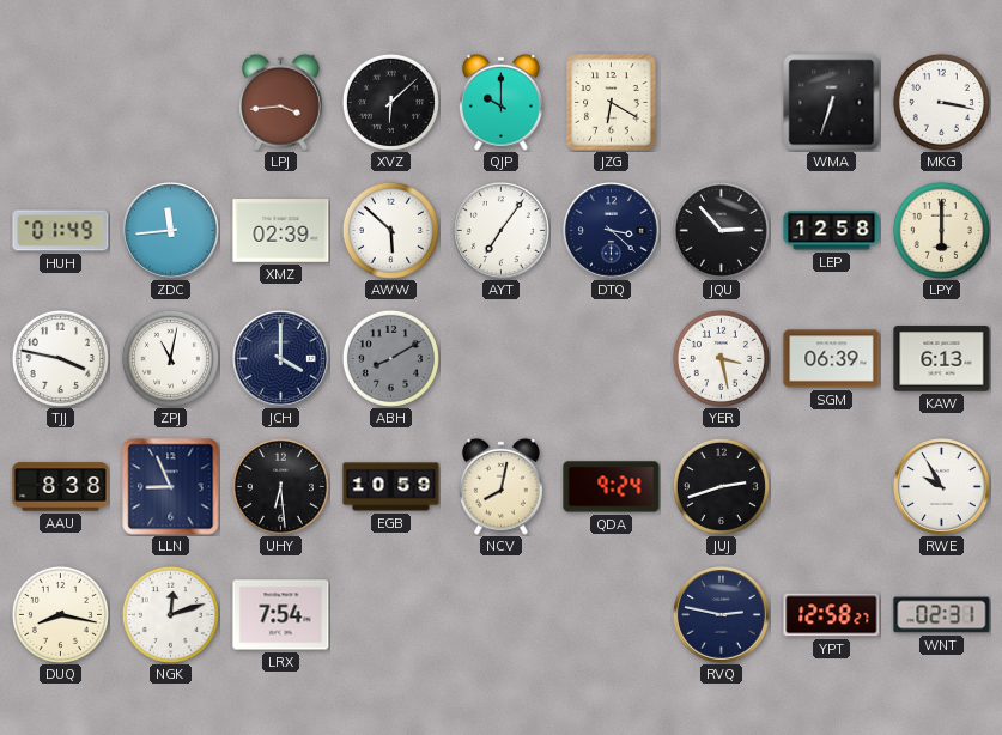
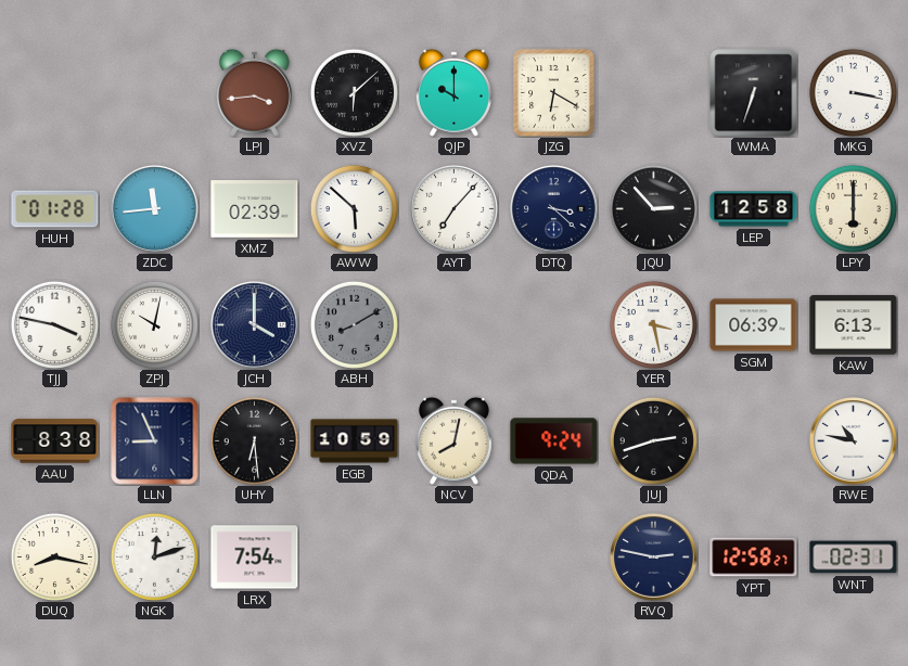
HUH: 01:49 -> 01:28 (55, 209)
AYT: 7:06 -> 7:07 (455, 209)
ZPJ: 11:02 -> 10:02 (154, 324)
RWE: 9:55 -> 10:47 (854, 441)
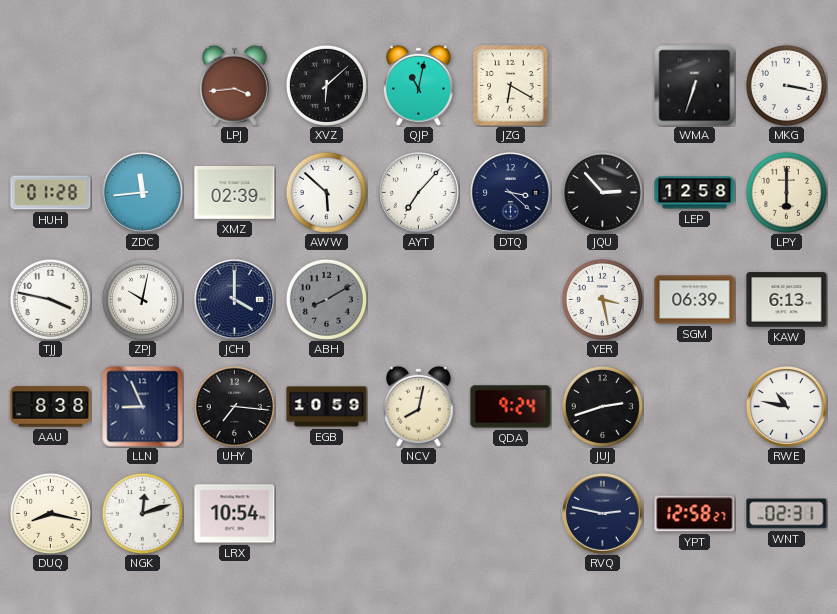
QJP: 10:00 -> 11:02 (418, 85)
UHY: 6:29 -> 7:16 (234, 406)
LRX: 7:54 -> 10:54 (235, 514)
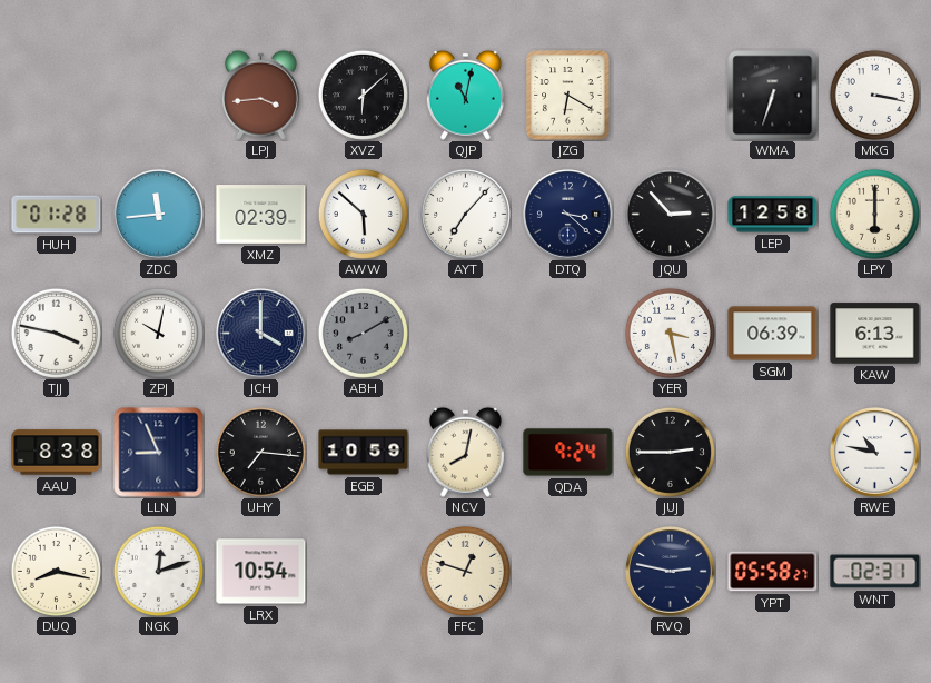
JUJ: 2:42 -> 2:45 (670, 452)
FFC: none -> 12:48 (465, 571)
YPT: 12:58 -> 05:58 (773, 572)
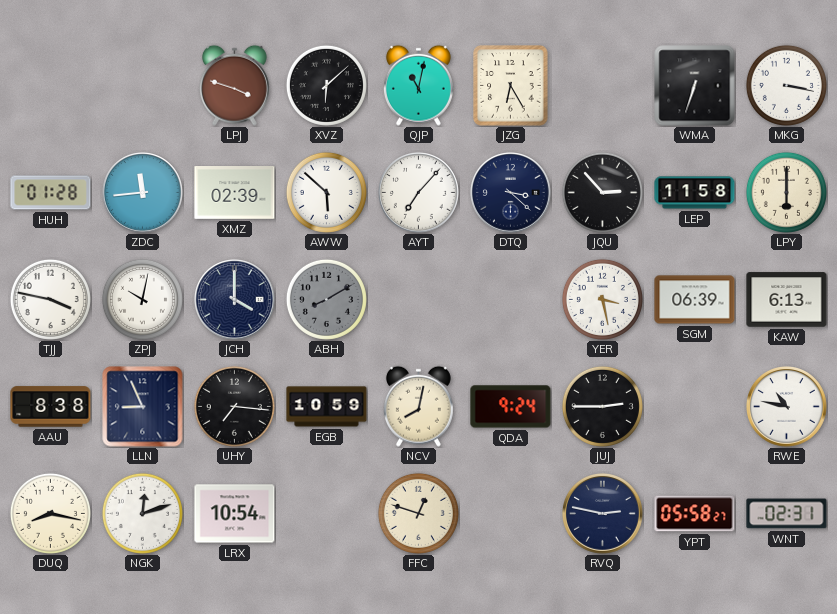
LPJ: 3:44 -> 3:48 (234, 85)
JZG: 6:20 -> 6:25 (511, 86)
LEP: 12:58 -> 11:58 (695, 193)
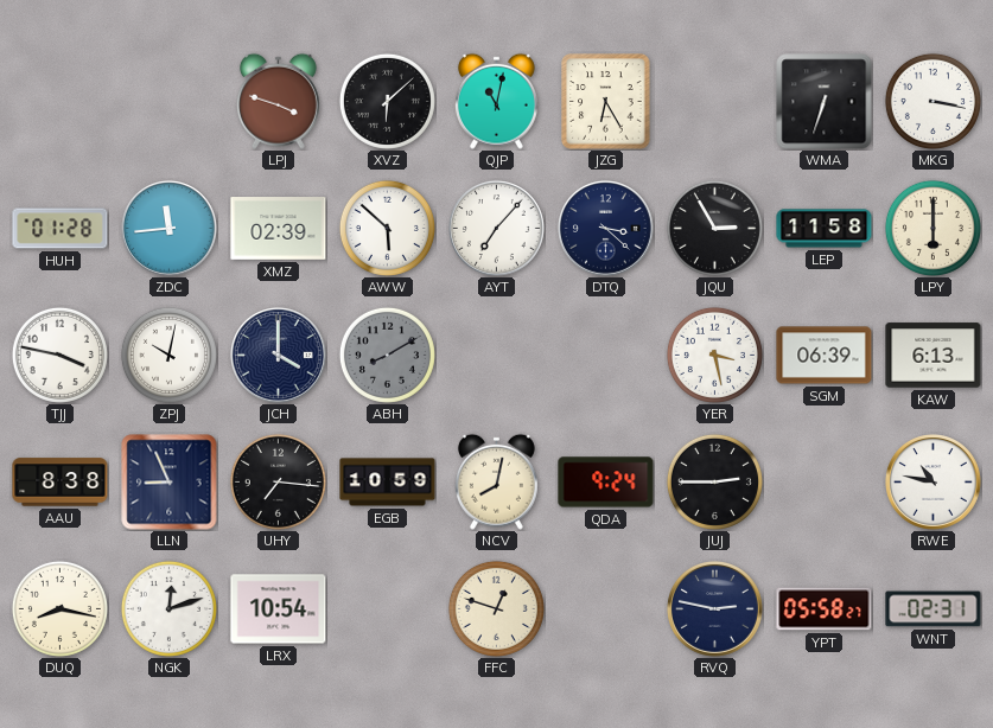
JQU: 2:53 -> 2:55 (714, 228)
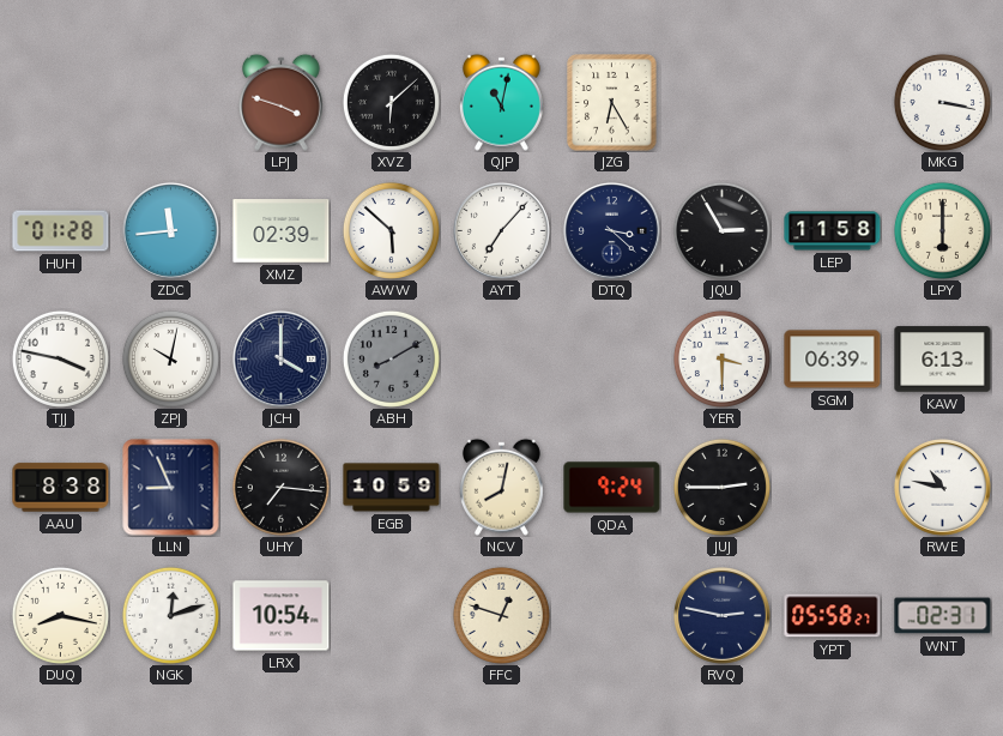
WMA: 6:33 -> none (825, 102)
YER: 3:28 -> 3:30 (721, 358)
